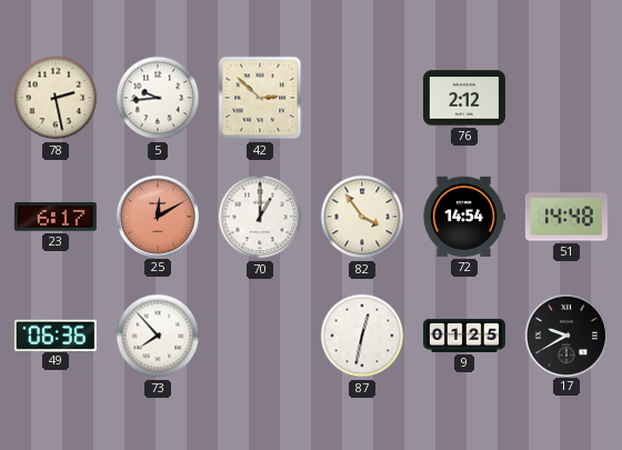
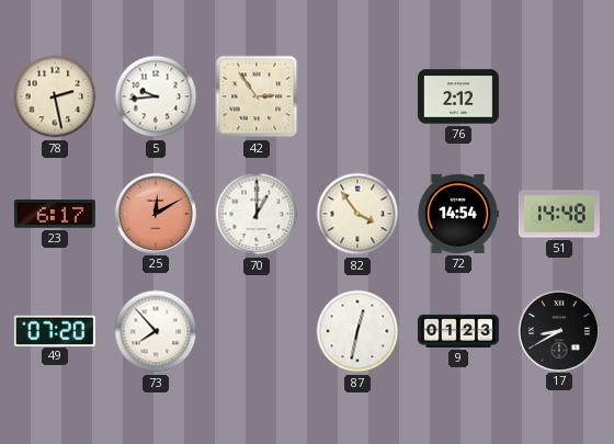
42: 2:52 -> 2:54 (257, 96)
49: 06:36 -> 07:20 (55, 330)
9: 01:25 -> 01:23 (458, 331)
17: 9:40 -> 8:40 (558, 330)
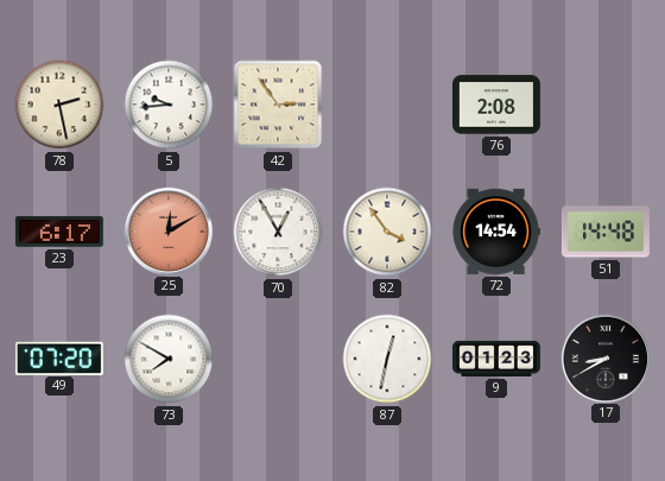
76: 2:12 -> 2:08 (496, 105)
70: 1:00 -> 12:55 (278, 232)
73: 7:53 -> 7:50 (169, 359)
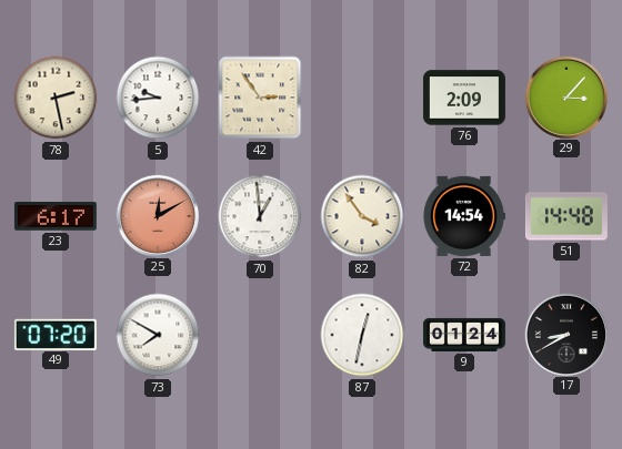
76: 2:08 -> 2:09 (464, 98)
29: none -> 3:07 (565, 96)
70: 12:55 -> 12:59 (260, 216)
9: 01:23 -> 01:24 (464, 335)
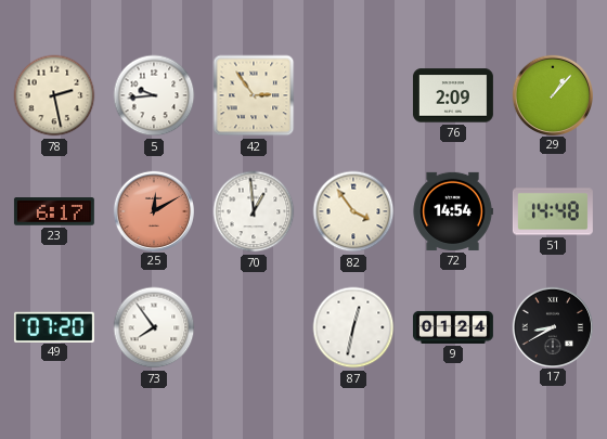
29: 3:07 -> 1:07 (552, 94)
73: 7:50 -> 7:54 (154, 327)
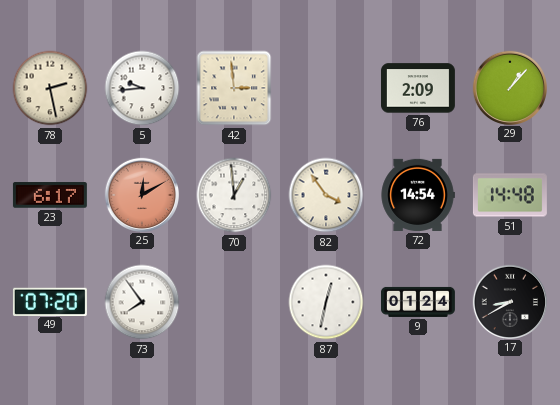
42: 2:54 -> 2:59 (234, 88)
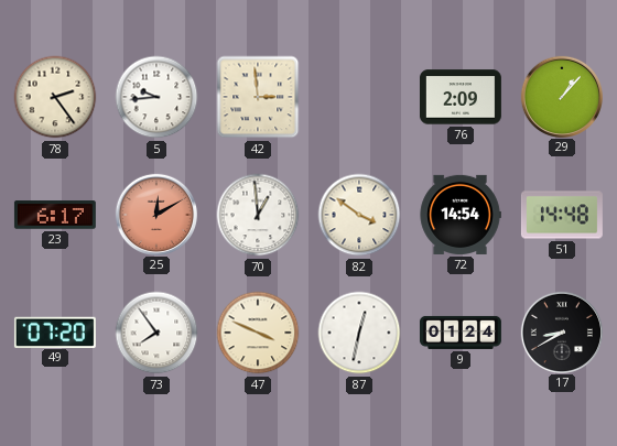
78: 2:28 -> 2:24 (55, 97)
82: 3:54 -> 3:51 (359, 215)
47: none -> 3:49 (258, 333)
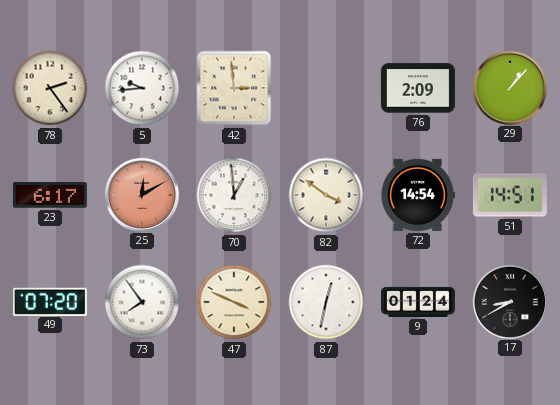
51: 14:48 -> 14:51 (510, 195)
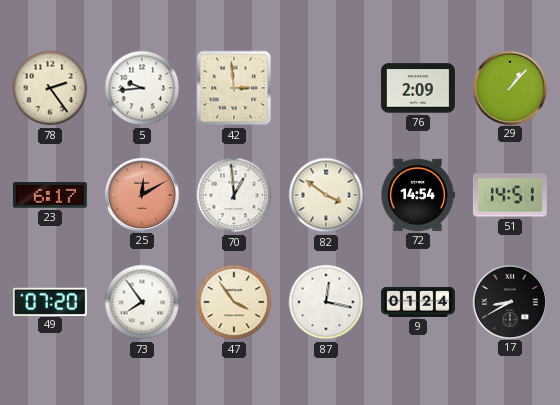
47: 3:49 -> 3:54 (234, 302)
87: 12:32 -> 12:17 (326, 302)
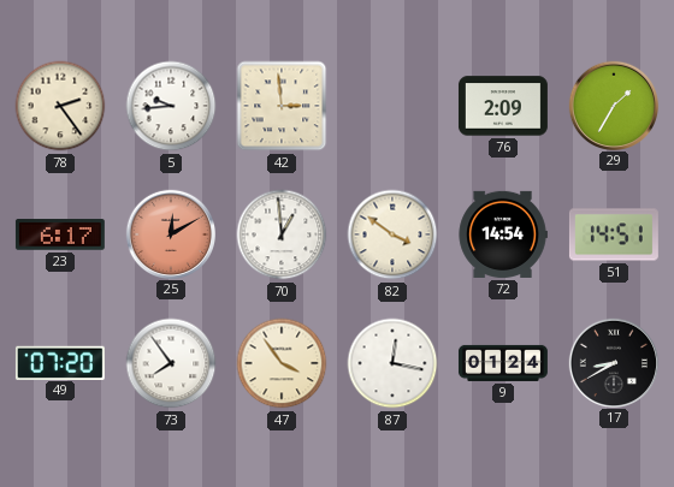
29: 1:07 -> 1:35 (613, 105)
